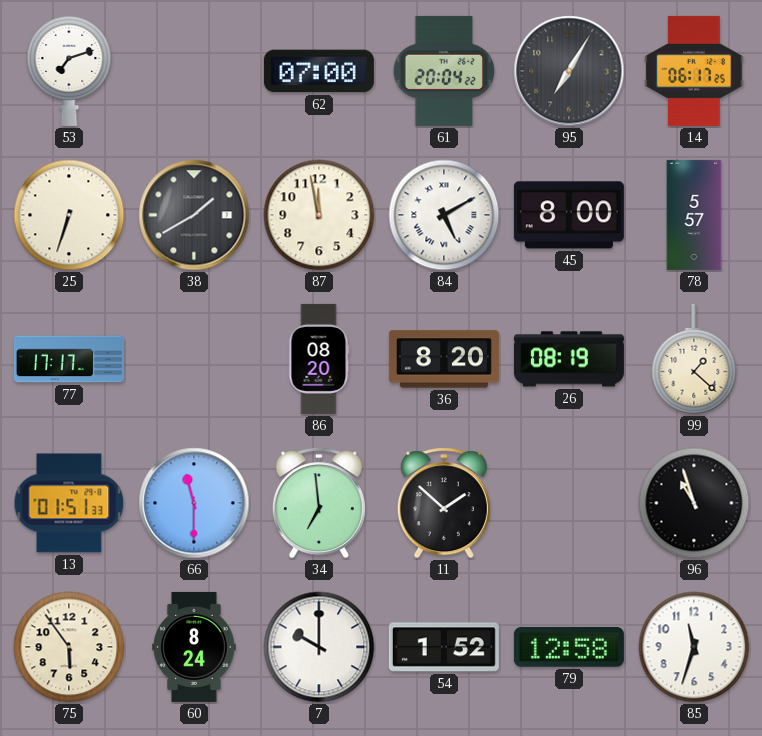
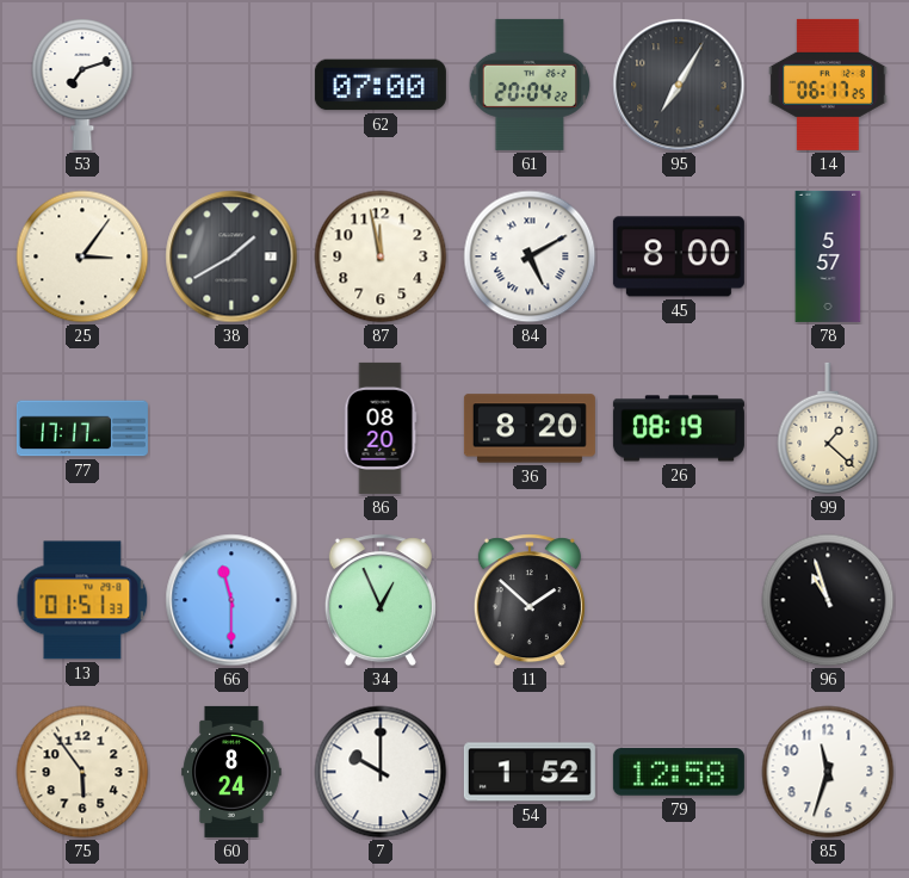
25: 6:33 -> 3:06 (82, 256)
34: 6:59 -> 12:56 (381, 600)
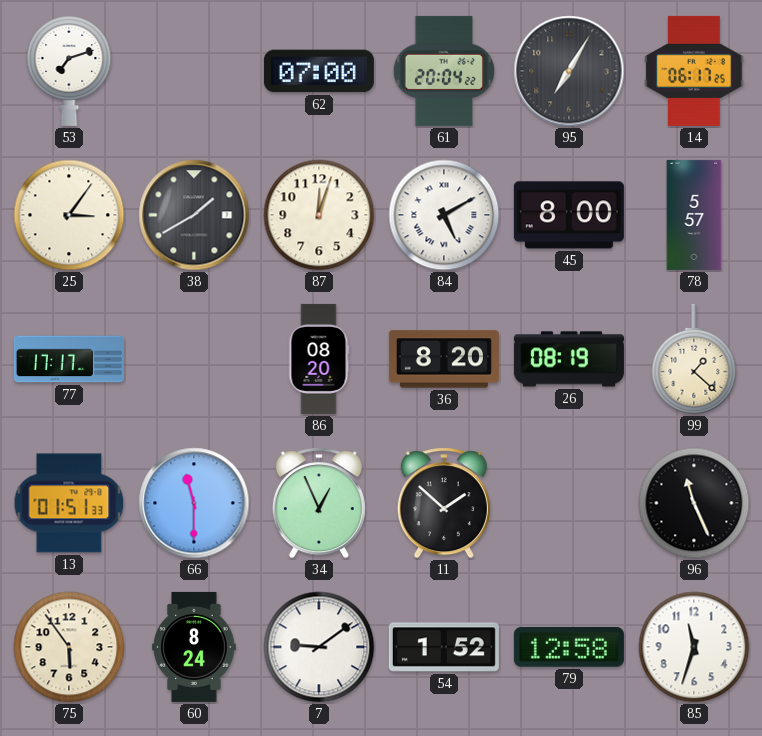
87: 11:58 -> 12:03 (319, 215)
96: 10:57 -> 11:26 (694, 503)
7: 10:00 -> 9:09 (319, 647)
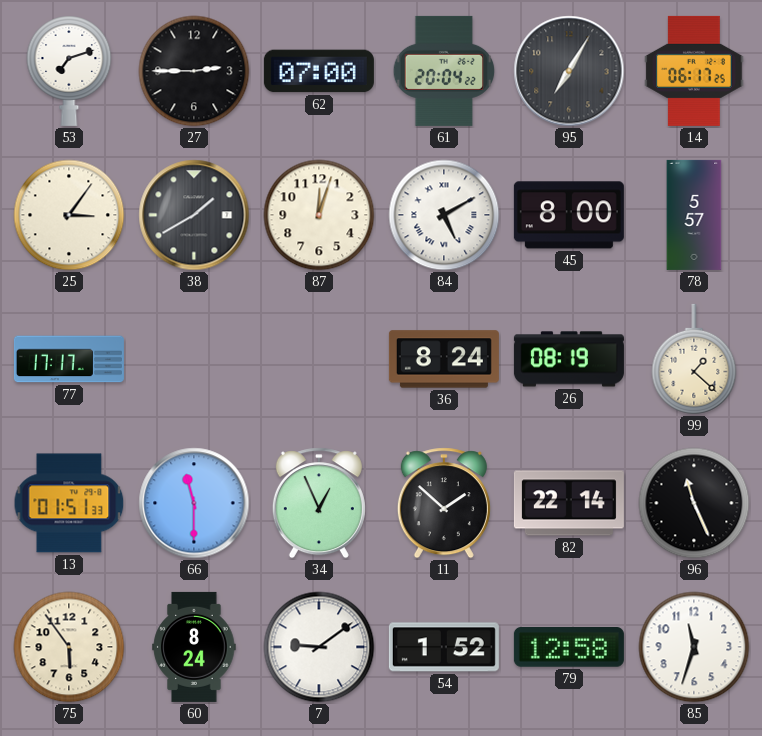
27: none -> 2:45 (194, 71)
86: 08:20 -> none (319, 359)
36: 8:20 -> 8:24 (444, 359)
82: none -> 22:14 (569, 503)
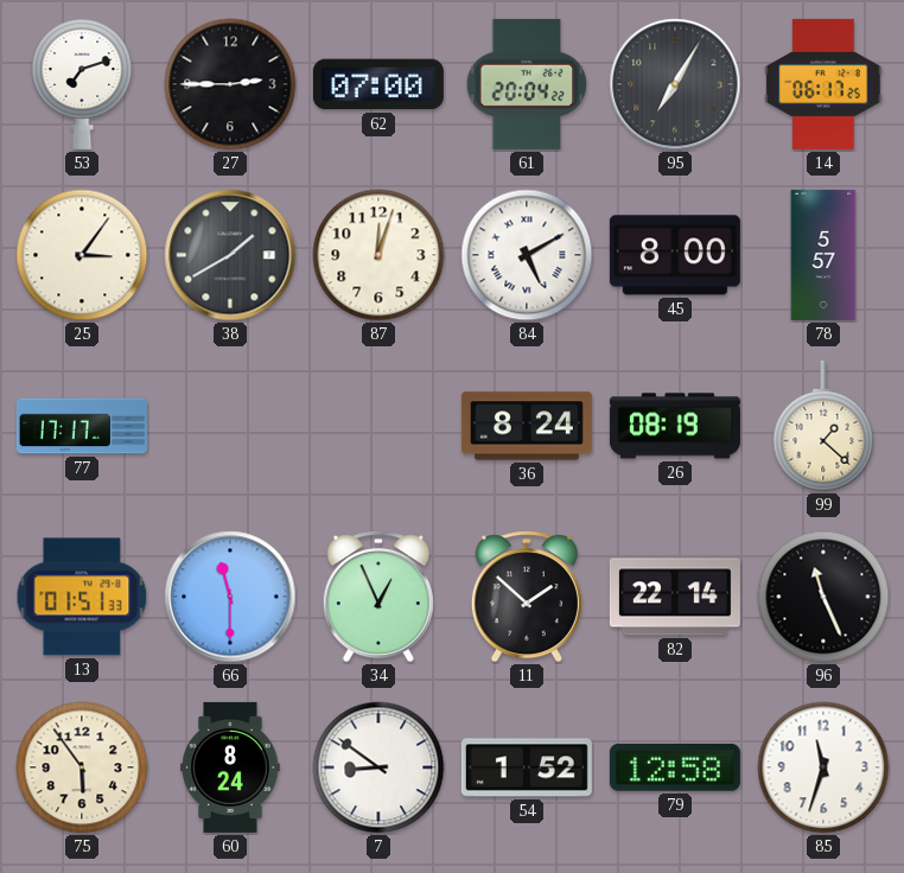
7: 9:09 -> 8:51 (378, 767)
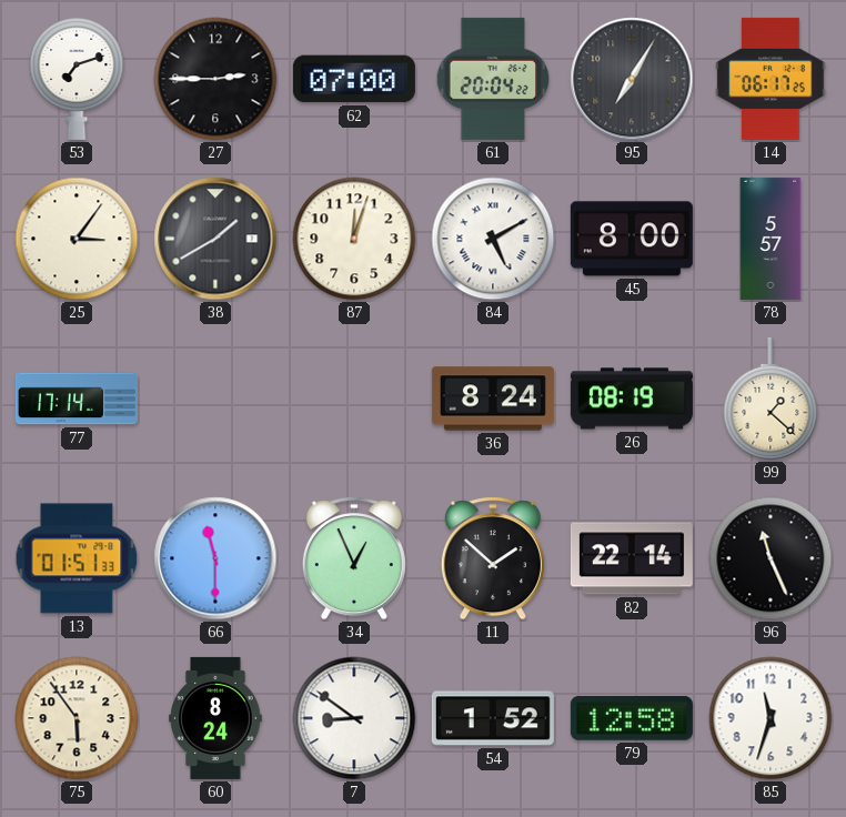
77: 17:17 -> 17:14 (77, 399)
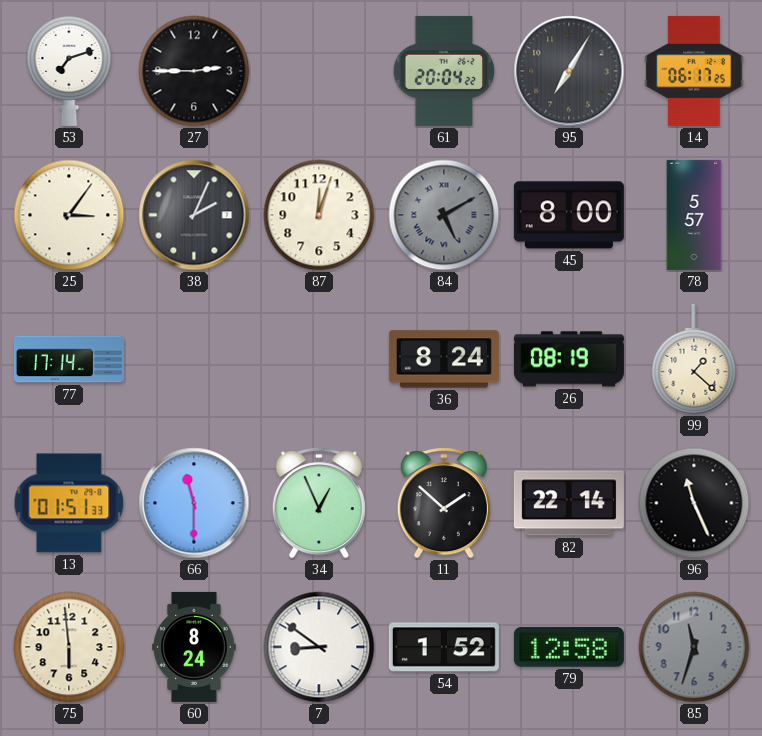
62: 07:00 -> none (354, 79)
38: 1:40 -> 2:04 (194, 215)
84 dial: white -> grey (444, 215)
75: 5:54 -> 5:59 (69, 647)
85 dial: white -> grey (694, 647)
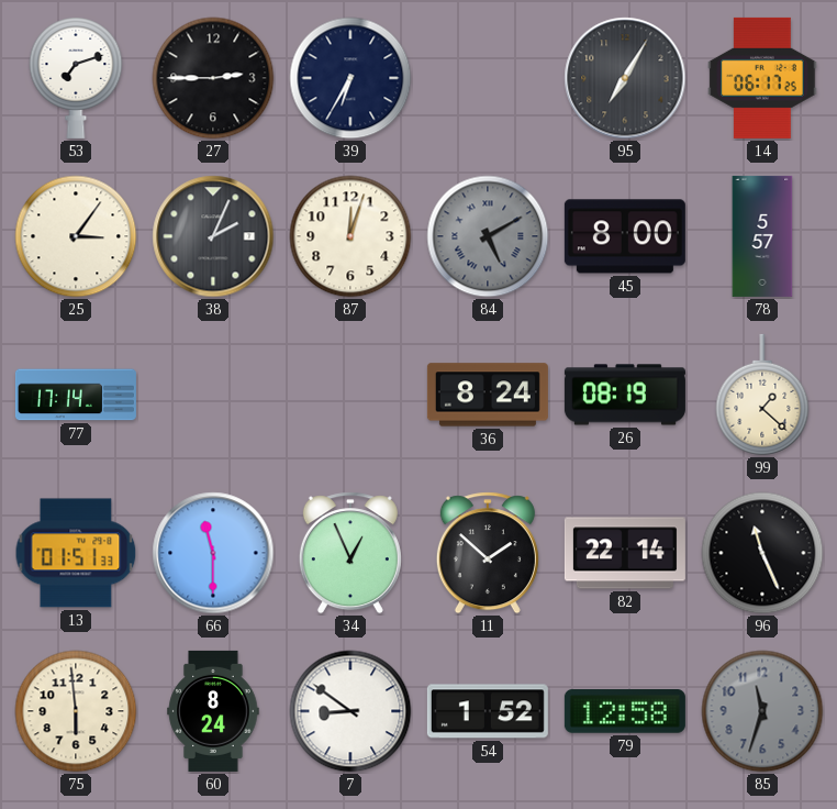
39: none -> 6:35 (350, 78)
61: 20:04 -> none (444, 71)
